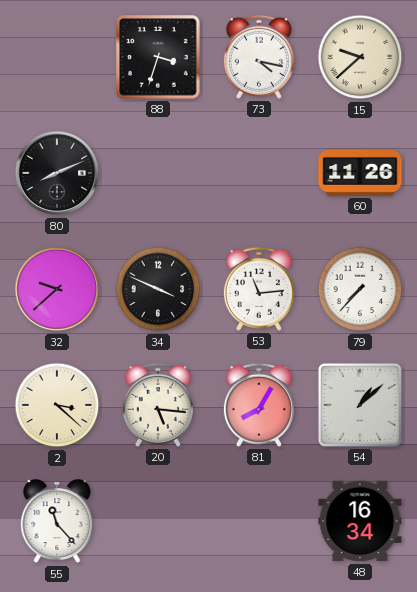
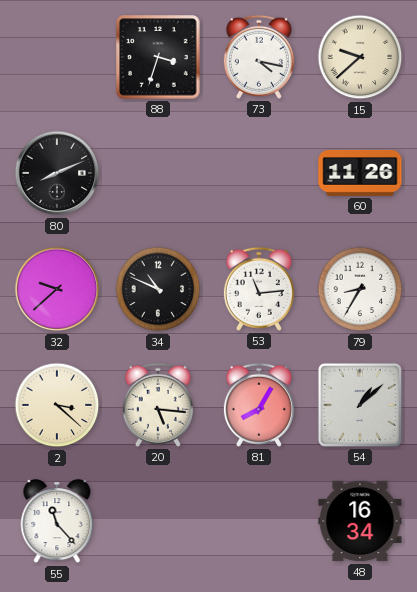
34: 3:49 -> 10:49 (158, 289)
79: 7:37 -> 8:35 (360, 289)
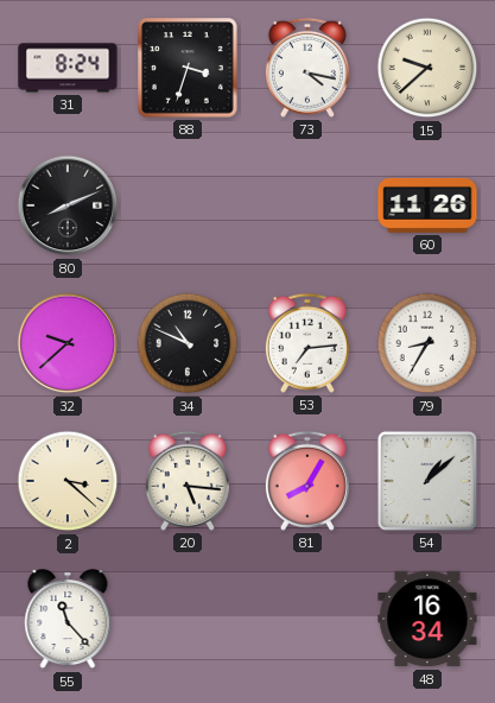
31: none -> 8:24 (68, 68)
53: 11:14 -> 7:14 (307, 343)
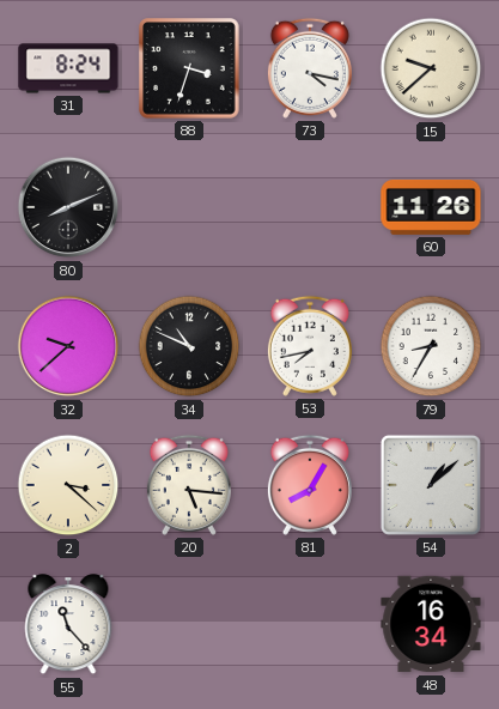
53: 7:14 -> 7:43 (310, 346)
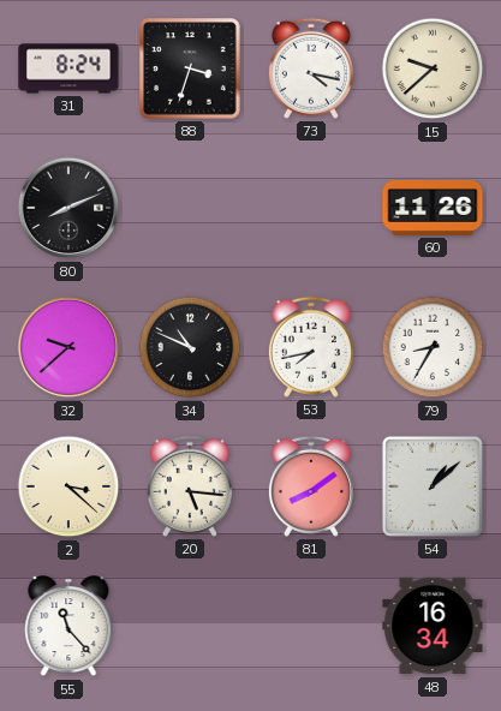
81: 8:05 -> 8:09 (311, 486)
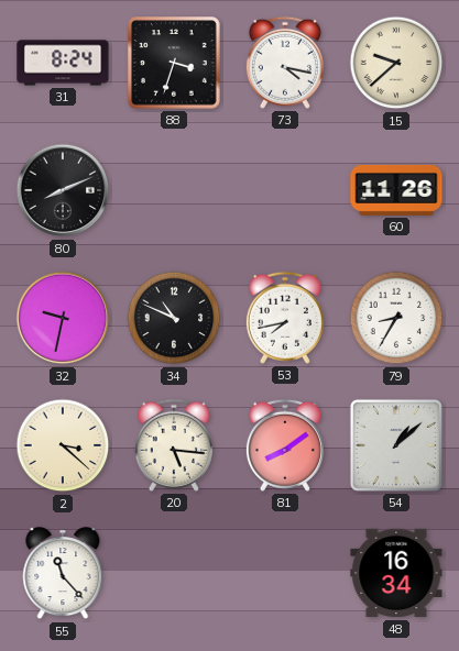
32: 9:38 -> 9:32 (63, 318)
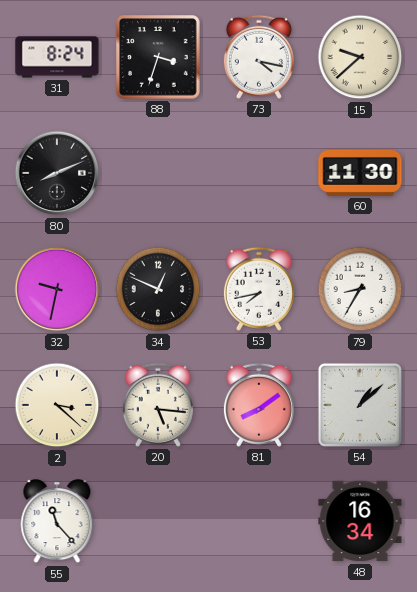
60: 11:26 -> 11:30 (360, 173)
34: 10:49 -> 12:49 (158, 289)
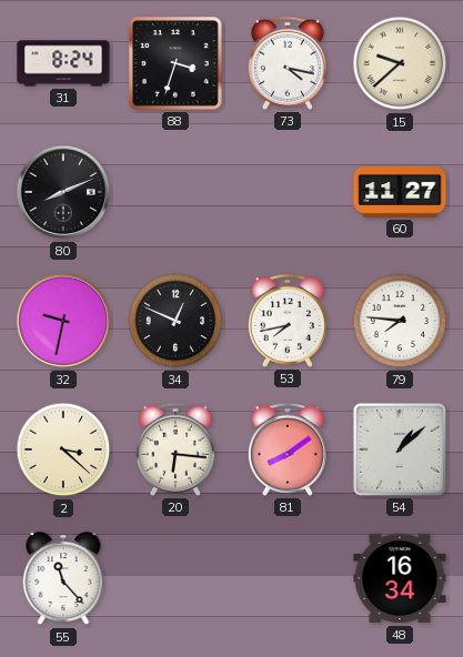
60: 11:30 -> 11:27 (400, 192)
79: 8:35 -> 7:46 (400, 321)
20: 5:16 -> 6:16 (175, 449)
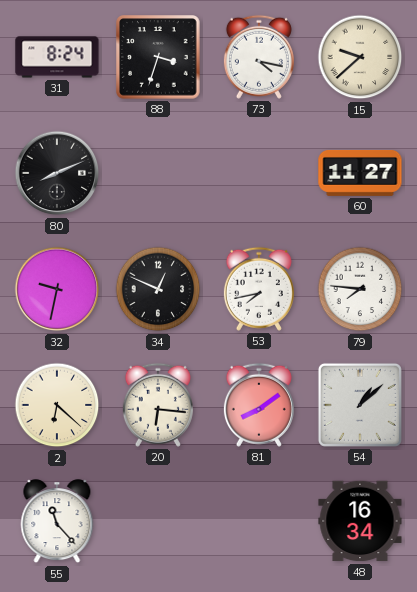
2: 3:22 -> 6:22 (57, 405)
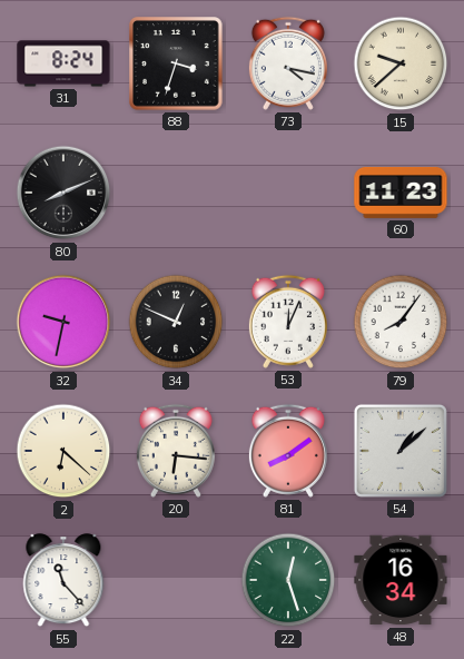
60: 11:27 -> 11:23 (401, 193)
53: 7:43 -> 12:04 (288, 322)
79: 7:46 -> 8:06 (401, 322)
22: none -> 12:27 (288, 580)
